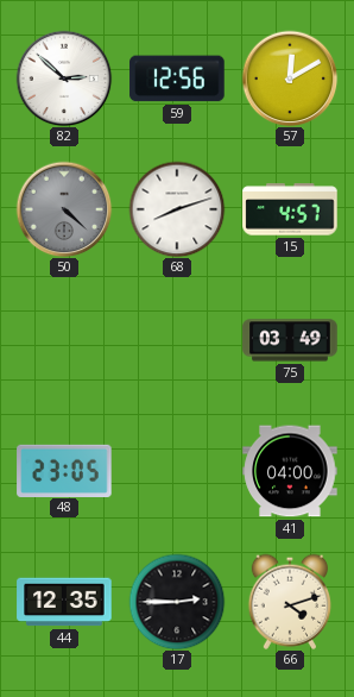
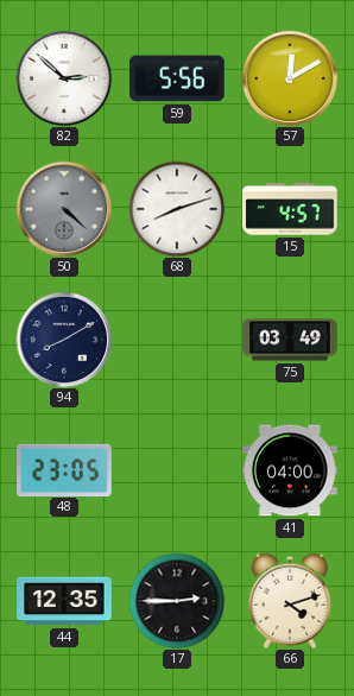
59: 12:56 -> 5:56 (177, 78)
94: none -> 8:10 (64, 340)
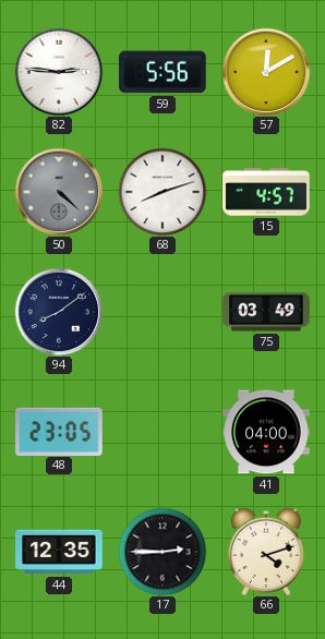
82: 2:52 -> 2:46 (59, 72)
94: 8:10 -> 8:09 (59, 312)
